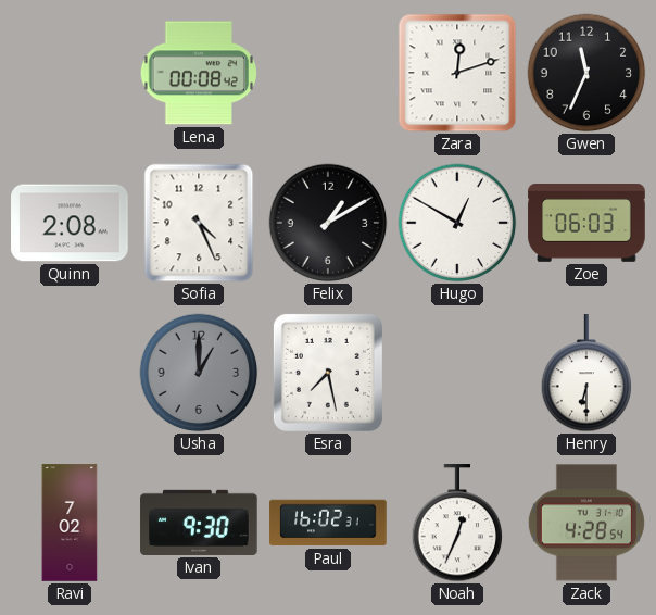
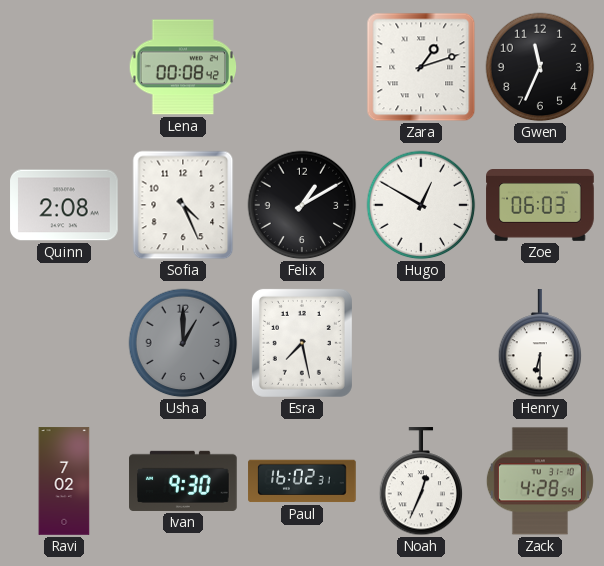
Zara: 12:12 -> 1:12 (421, 67)
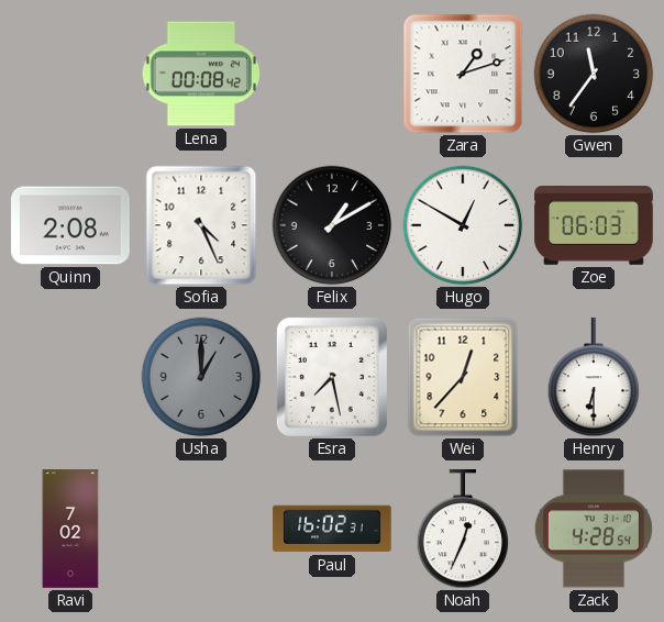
Gwen: 11:34 -> 11:36 (594, 74)
Wei: none -> 12:37 (463, 377)
Ivan: 9:30 -> none (183, 481)
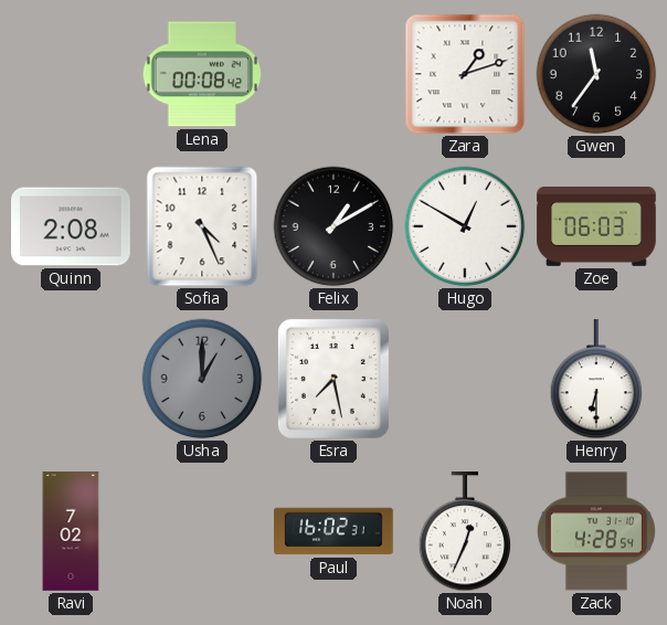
Wei: 12:37 -> none (463, 377)
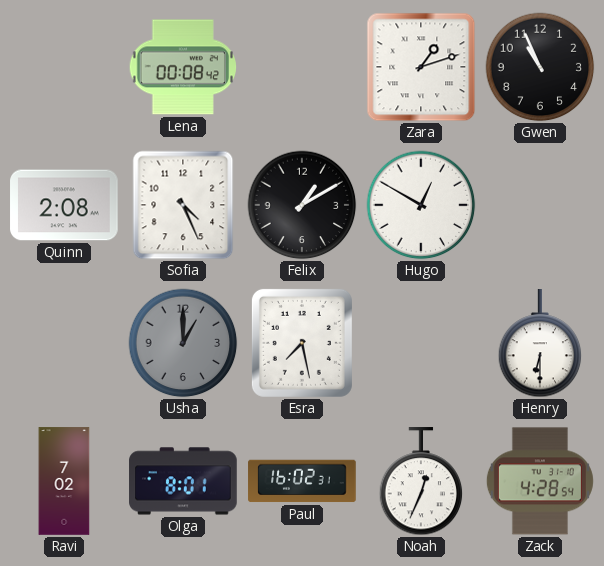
Gwen: 11:36 -> 10:56 (540, 67)
Zoe: 06:03 -> none (596, 226)
Olga: none -> 8:01 (183, 481)
